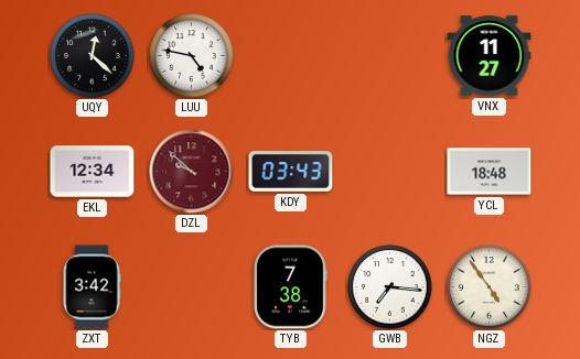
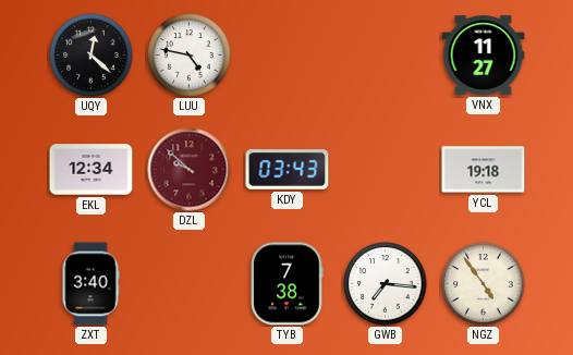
YCL: 18:48 -> 19:18 (484, 170)
ZXT: 3:42 -> 3:40 (90, 284)
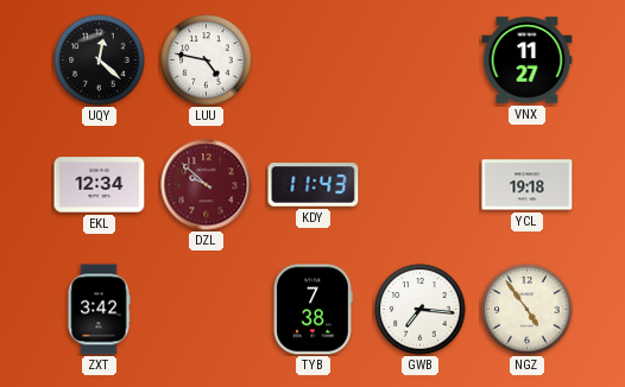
KDY: 03:43 -> 11:43 (314, 185)
ZXT: 3:40 -> 3:42 (99, 310)
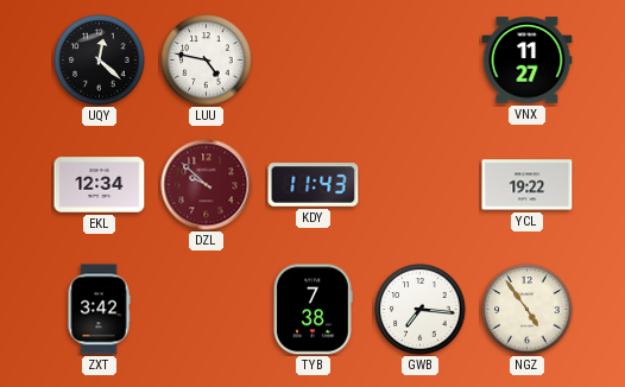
YCL: 19:18 -> 19:22 (528, 185)
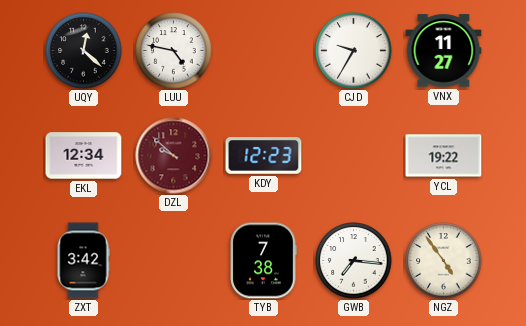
CJD: none -> 9:35 (354, 51)
KDY: 11:43 -> 12:23 (264, 156)
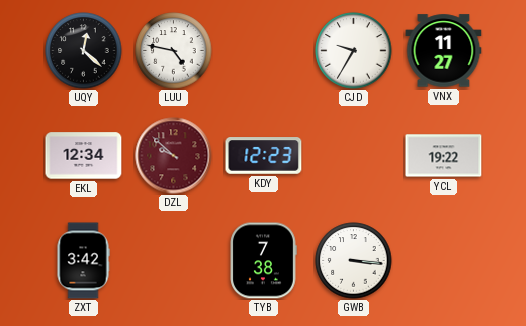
GWB: 7:16 -> 3:16 (354, 261)
NGZ: 4:54 -> none (444, 261)
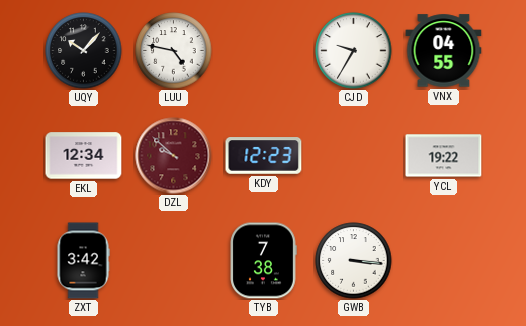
UQY: 12:22 -> 10:07 (84, 51)
VNX: 11:27 -> 04:55 (444, 51)
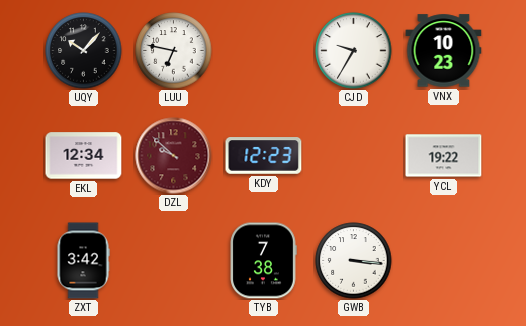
LUU: 4:47 -> 6:47 (174, 51)
VNX: 04:55 -> 10:23 (444, 51)
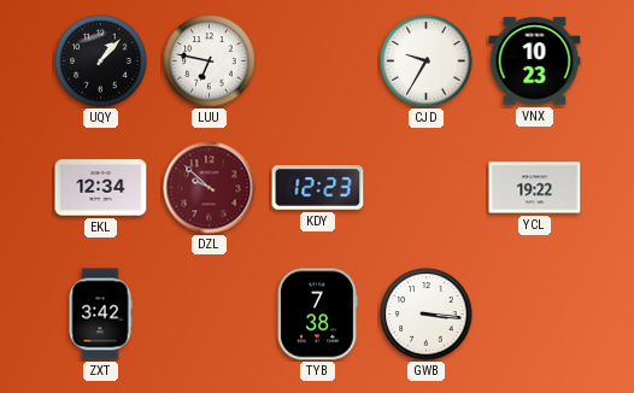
UQY: 10:07 -> 1:07 (101, 61)
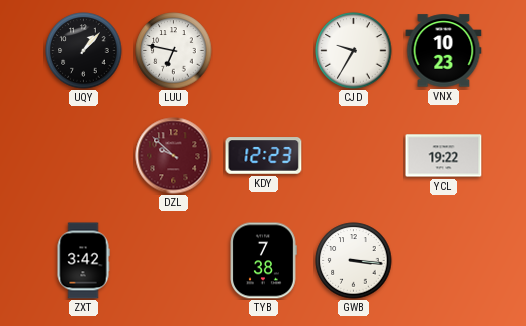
EKL: 12:34 -> none (101, 188)
